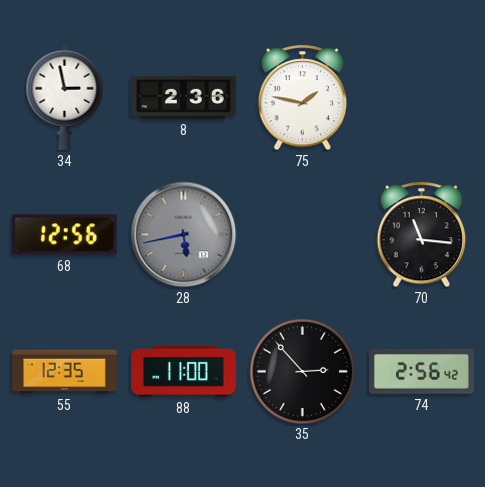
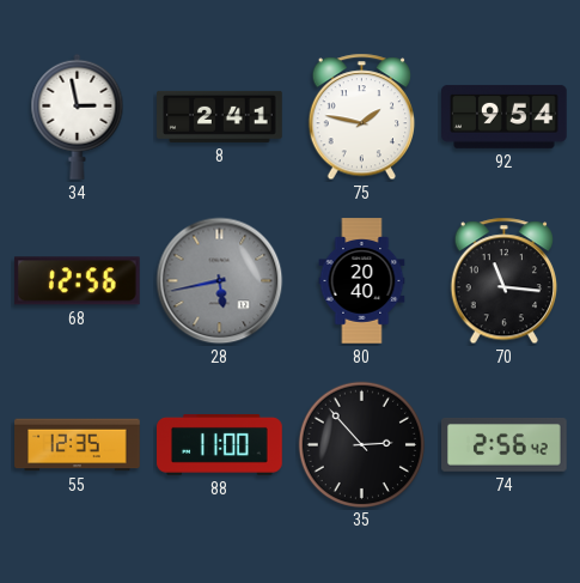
8: 2:36 -> 2:41 (220, 116)
92: none -> 9:54 (505, 116)
80: none -> 20:40 (362, 281)
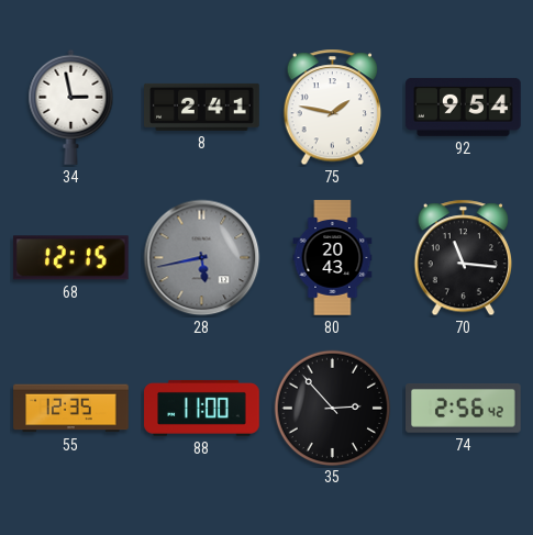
68: 12:56 -> 12:15 (71, 258)
80: 20:40 -> 20:43 (333, 258)
